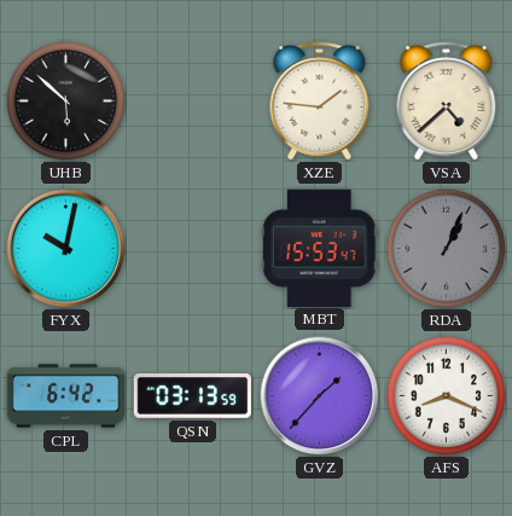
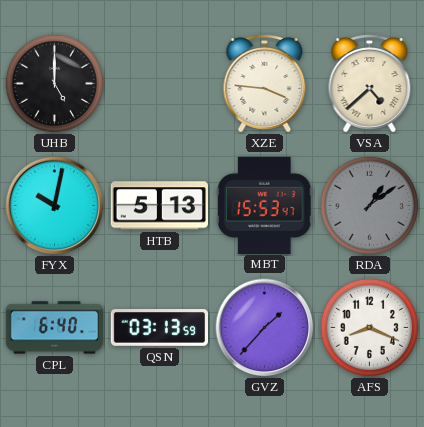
UHB: 5:52 -> 5:00 (55, 84)
XZE: 1:46 -> 3:46 (265, 84)
HTB: none -> 5:13 (159, 206)
RDA: 1:04 -> 1:09 (370, 206)
CPL: 6:42 -> 6:40 (55, 328)
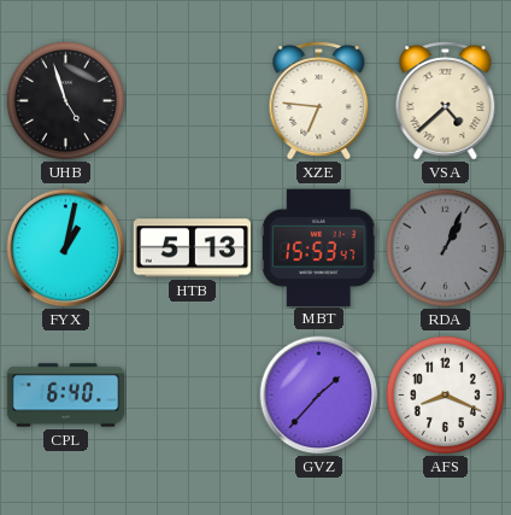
UHB: 5:00 -> 4:57 (66, 101)
XZE: 3:46 -> 6:46 (319, 101)
FYX: 10:02 -> 1:02 (66, 248)
RDA: 1:09 -> 1:04 (446, 248)
QSN: 03:13 -> none (159, 328)
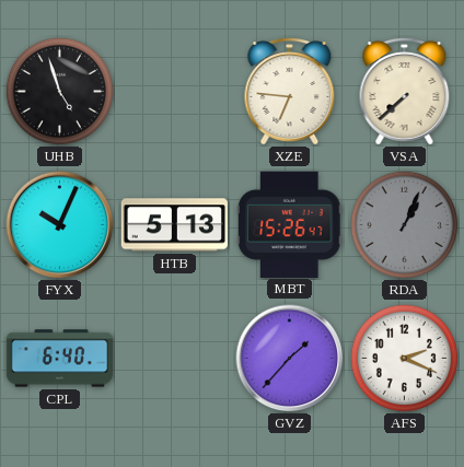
VSA: 4:38 -> 7:38 (405, 92)
FYX: 1:02 -> 10:04 (60, 225)
MBT: 15:53 -> 15:26 (290, 224)
AFS: 8:19 -> 2:19 (405, 359)
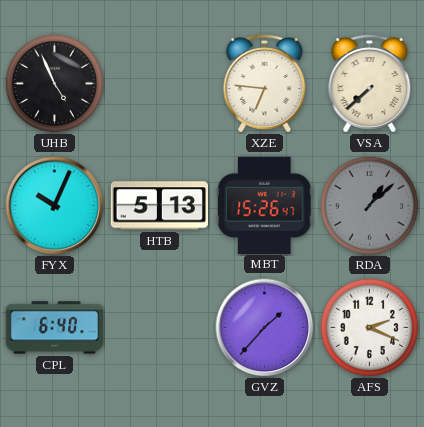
UHB: 4:57 -> 4:56 (55, 84)
RDA: 1:04 -> 1:08 (370, 206)
